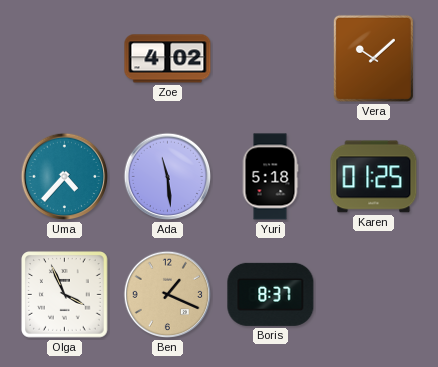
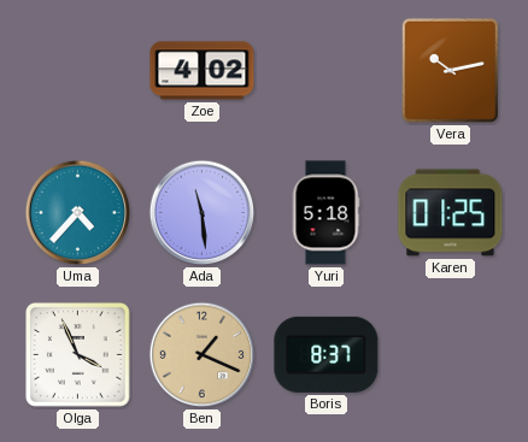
Vera: 10:08 -> 10:13 (450, 70)
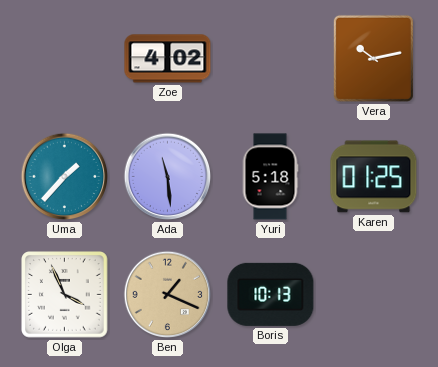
Uma: 4:37 -> 1:37 (65, 177)
Boris: 8:37 -> 10:13 (271, 294)
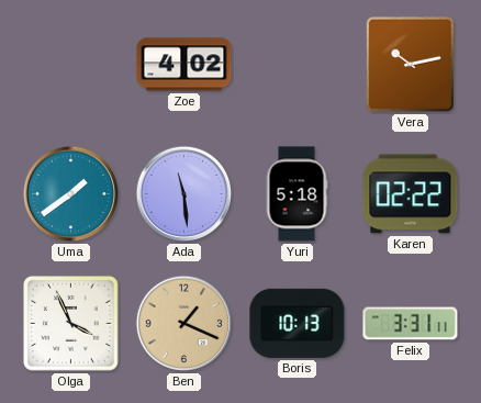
Uma: 1:37 -> 1:39 (71, 194)
Karen: 01:25 -> 02:22 (411, 194)
Felix: none -> 3:31 (411, 324)
